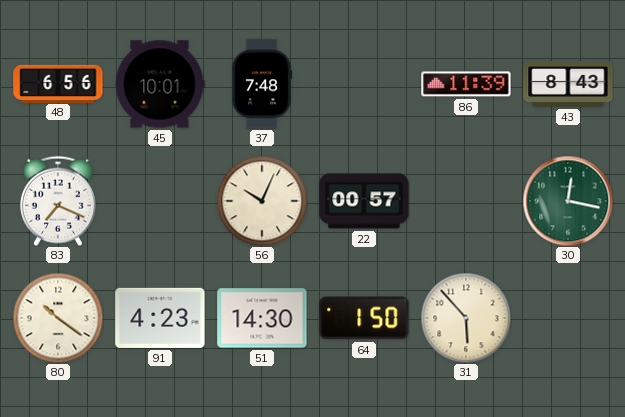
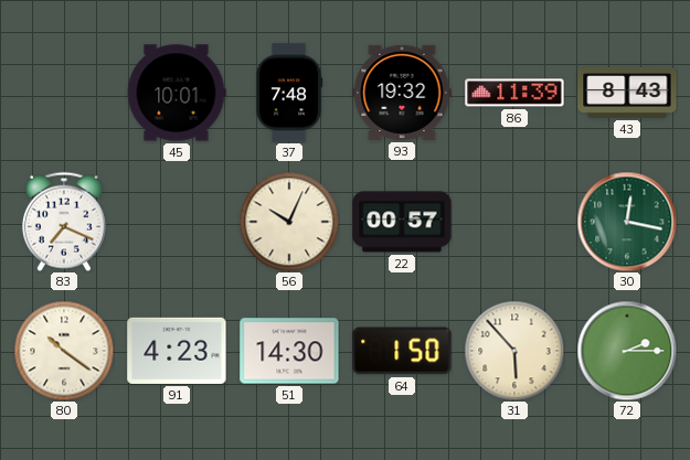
48: 6:56 -> none (58, 83)
93: none -> 19:32 (402, 93)
72: none -> 2:15 (627, 351)
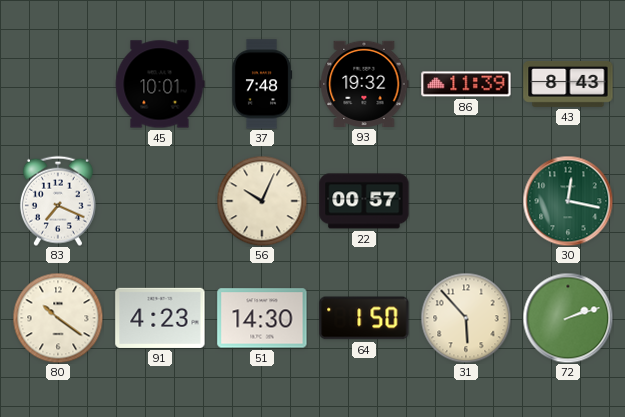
72: 2:15 -> 2:12 (568, 318)
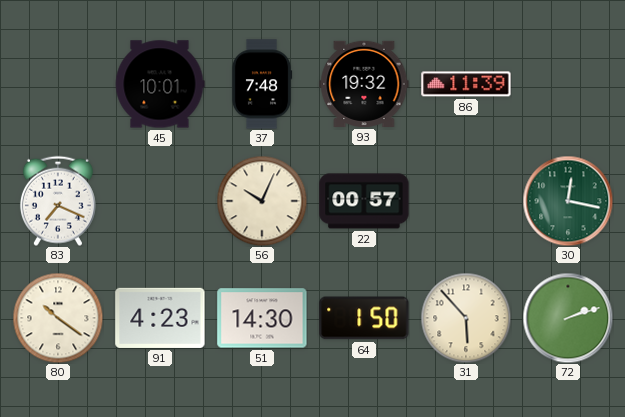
43: 8:43 -> none (568, 85)
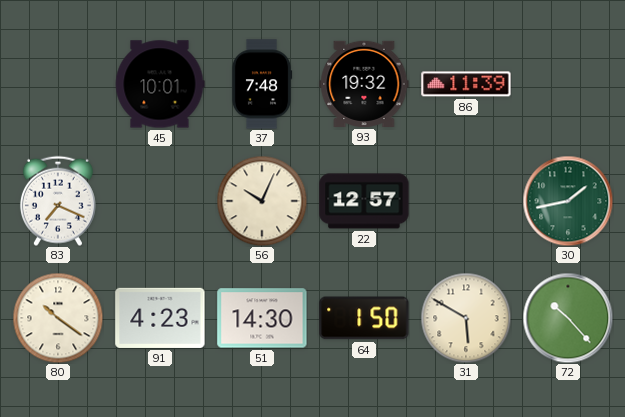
22: 00:57 -> 12:57 (364, 201)
30: 12:17 -> 1:43 (568, 201)
31: 5:53 -> 5:50 (466, 318)
72: 2:12 -> 10:23 (568, 318)
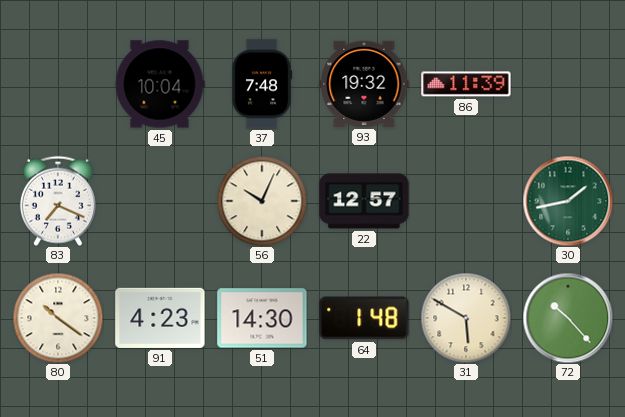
45: 10:01 -> 10:04 (160, 84)
64: 1:50 -> 1:48 (364, 318)
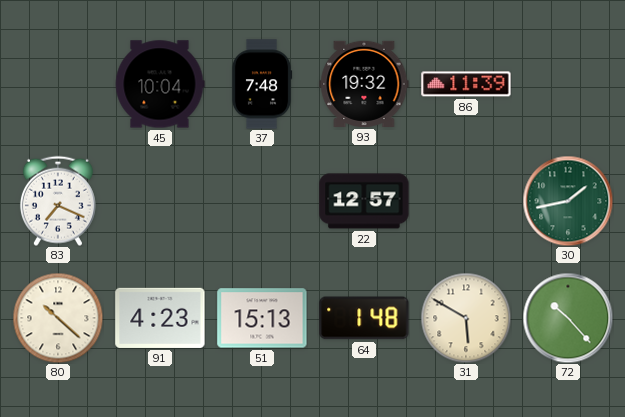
56: 10:04 -> none (262, 201)
80: 10:21 -> 10:22 (58, 318)
51: 14:30 -> 15:13 (262, 318)
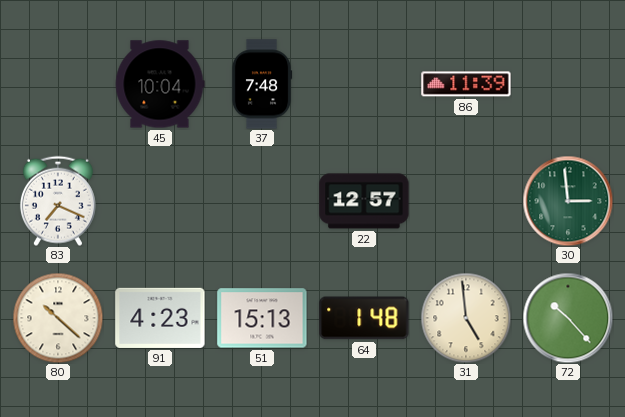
93: 19:32 -> none (364, 84)
30: 1:43 -> 2:59 (568, 201)
31: 5:50 -> 4:59 (466, 318)
